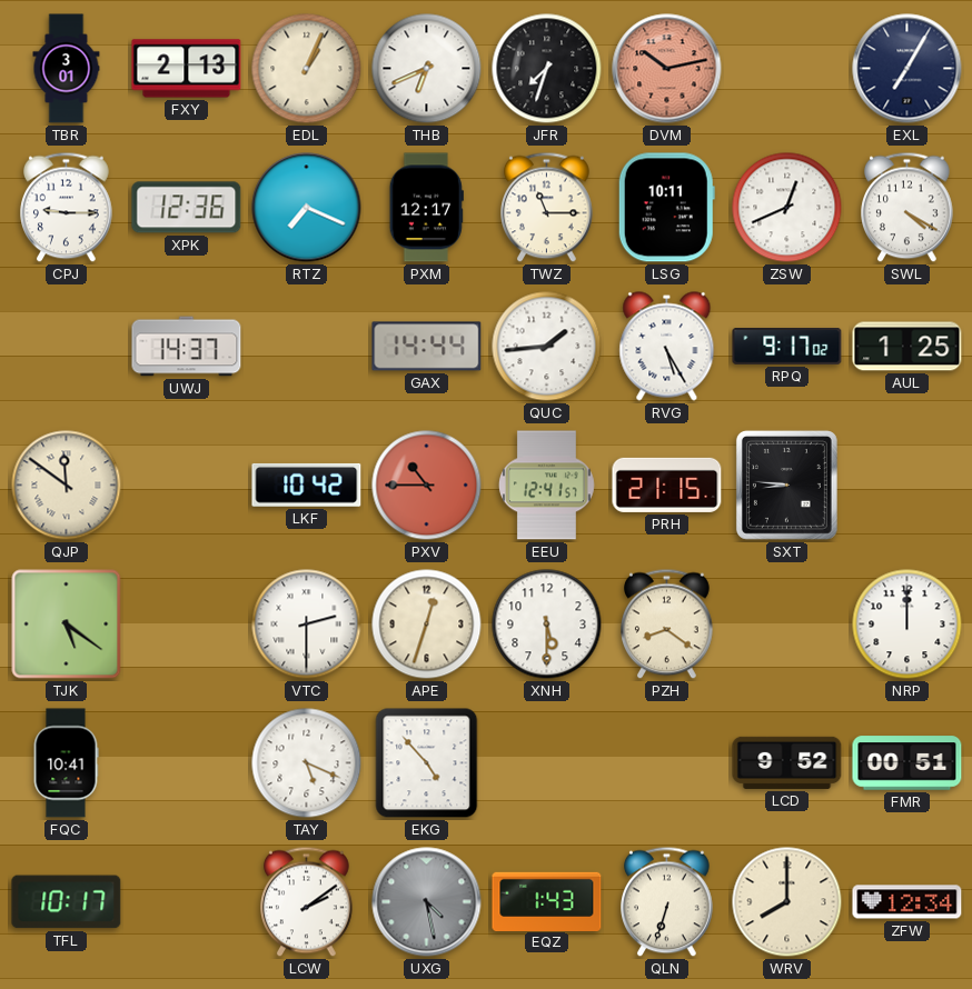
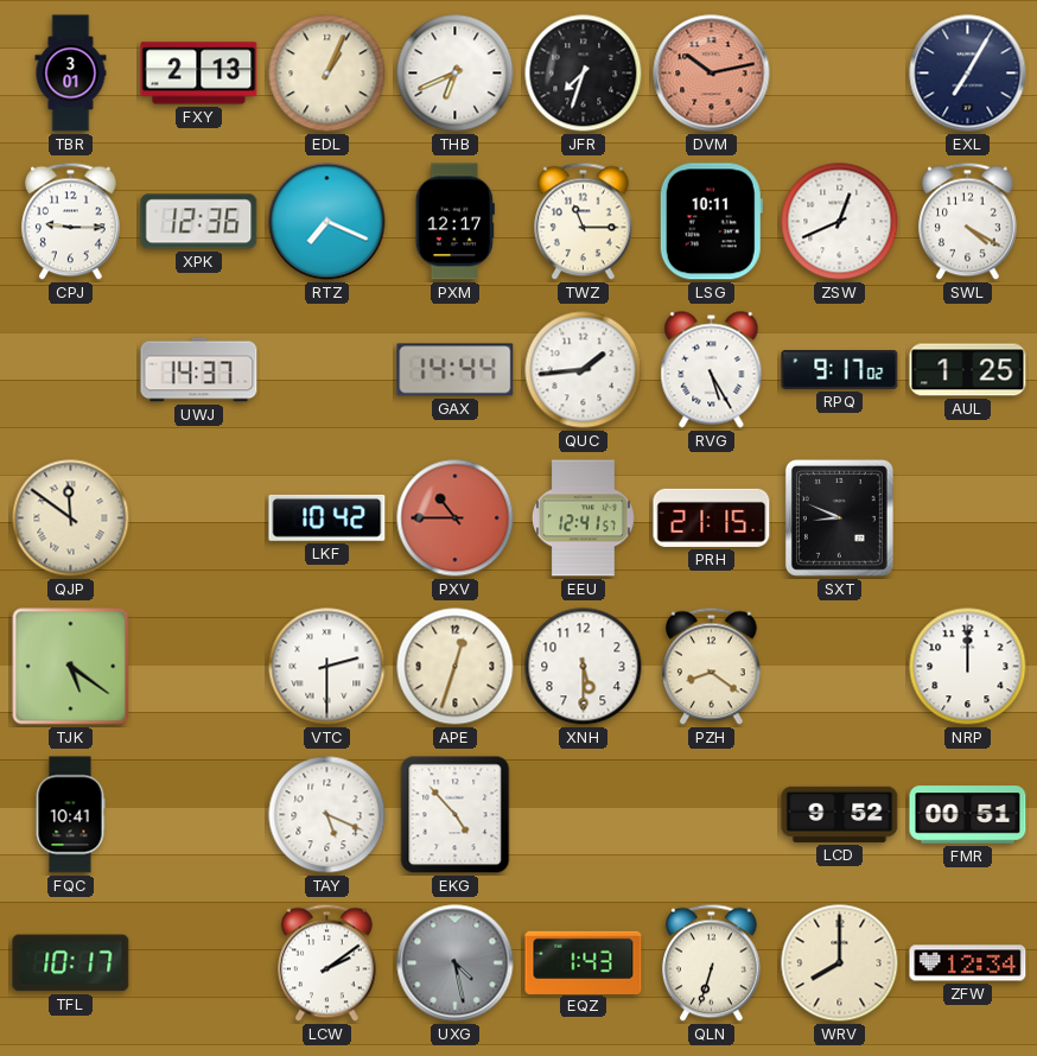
SXT: 8:46 -> 8:49 (839, 517)
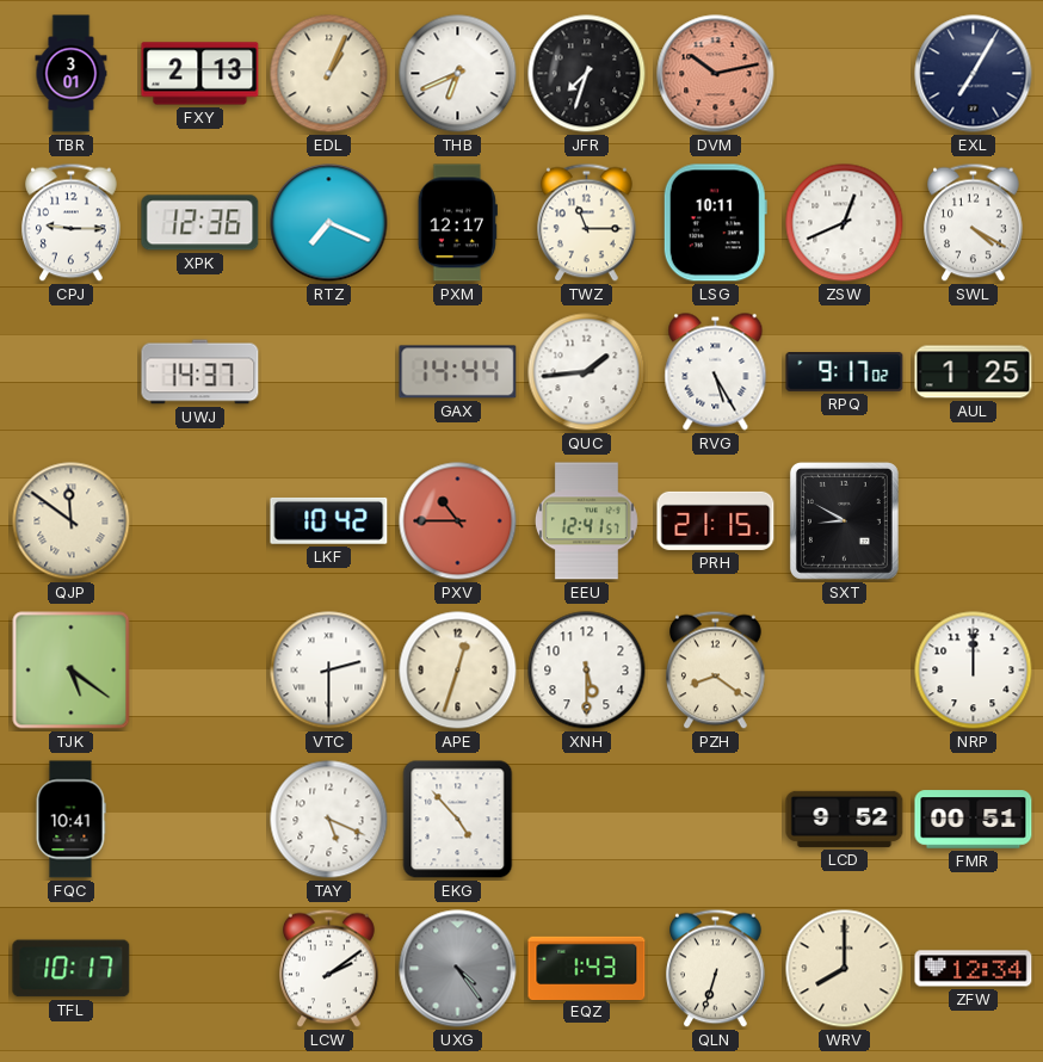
SXT: 8:49 -> 8:50 (844, 520)
UXG: 4:28 -> 4:24 (458, 969)
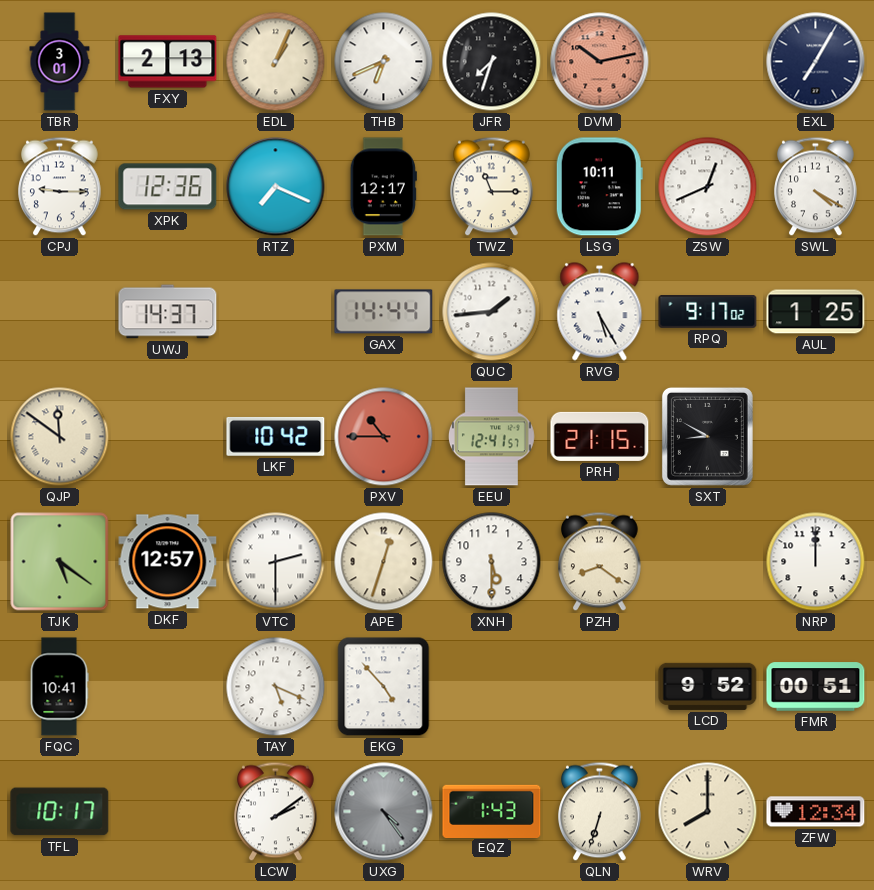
DKF: none -> 12:57 (168, 562)
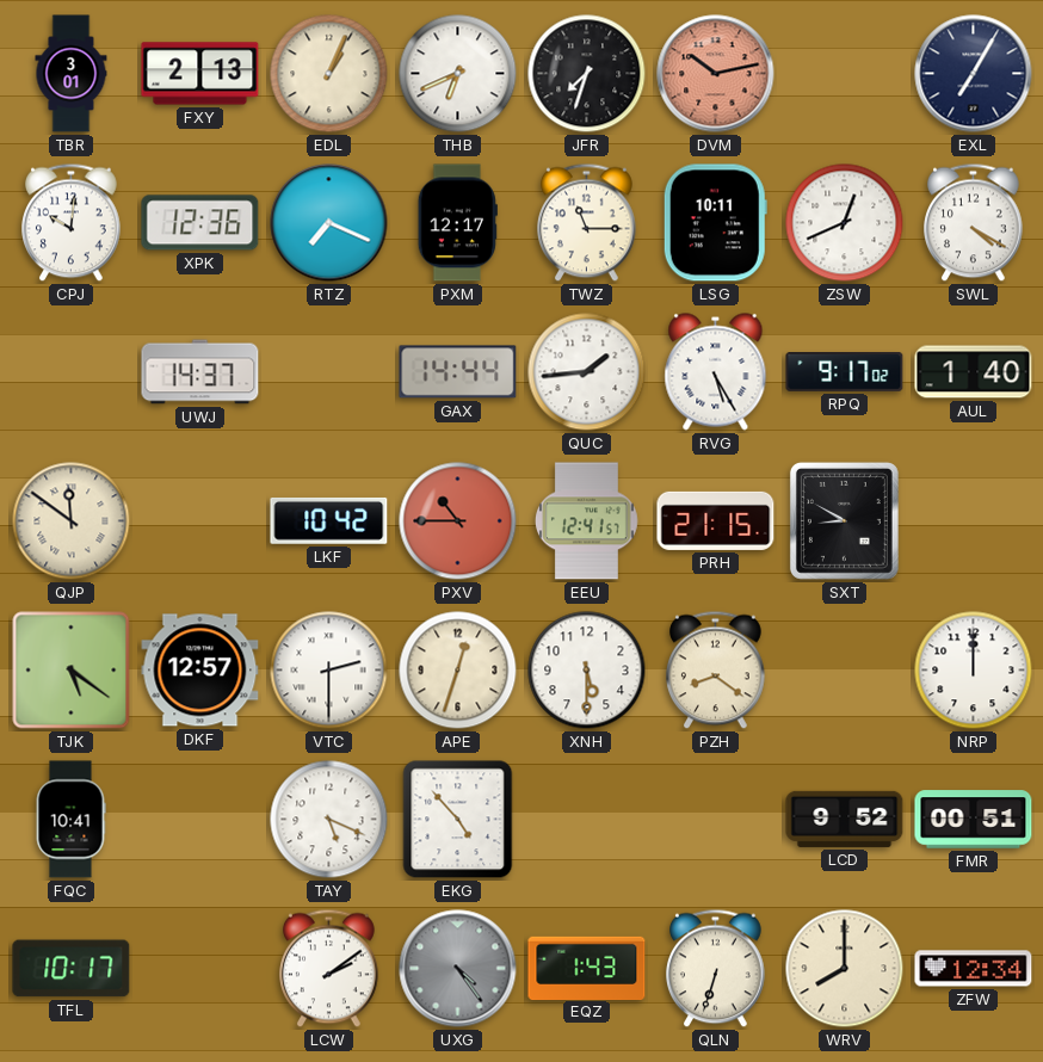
CPJ: 9:15 -> 10:01 (72, 223)
AUL: 1:25 -> 1:40 (974, 372)
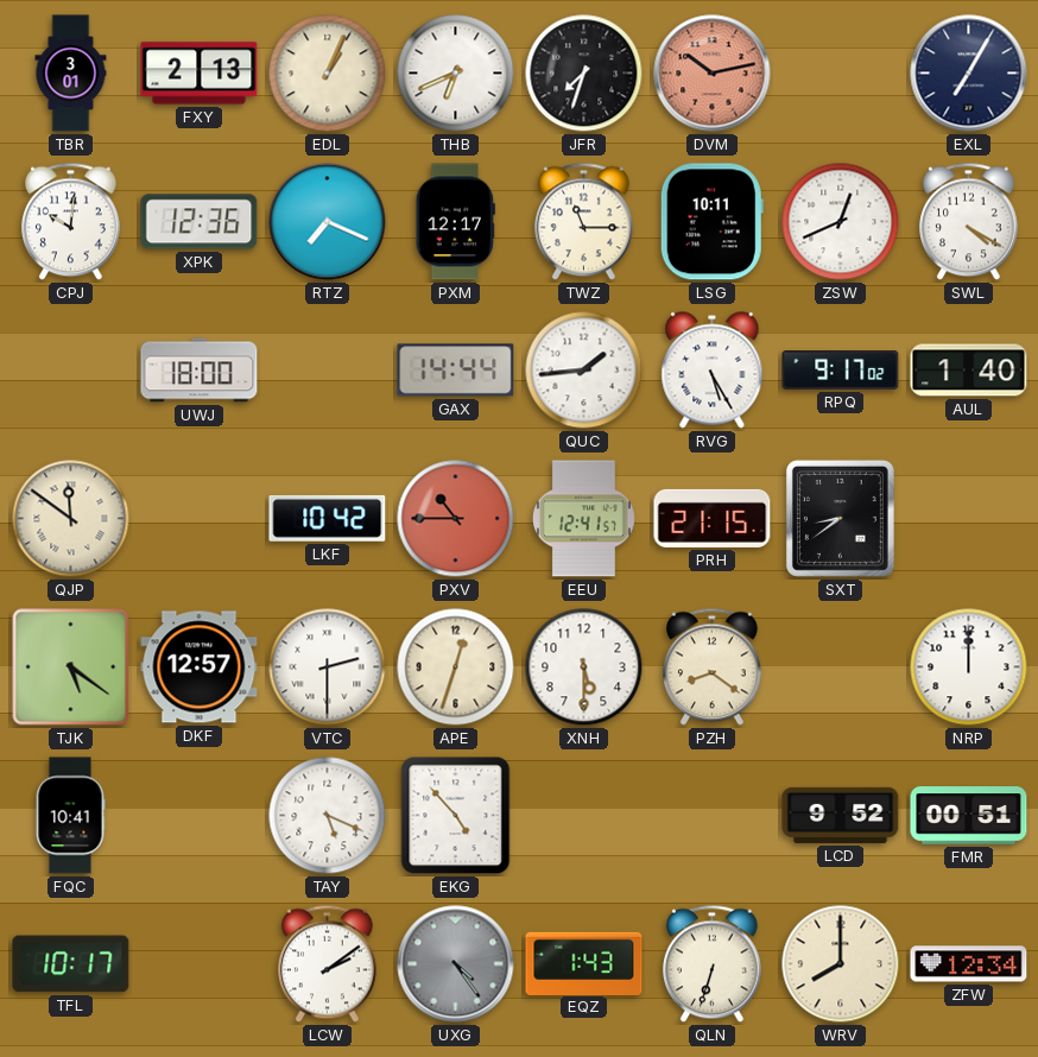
UWJ: 14:37 -> 18:00 (200, 371)
SXT: 8:50 -> 8:39 (840, 518)
